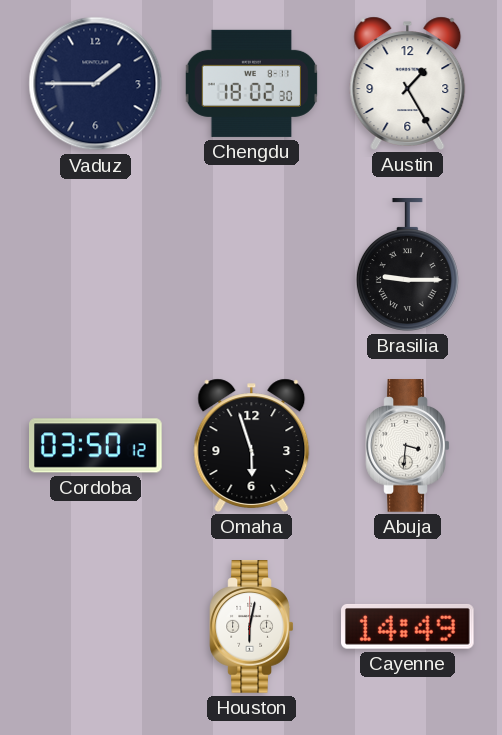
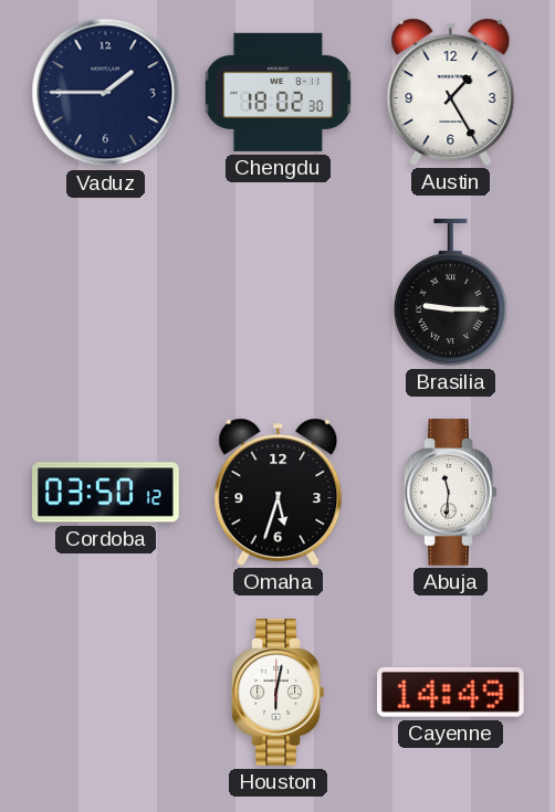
Omaha: 5:57 -> 5:33 (279, 492)
Abuja: 3:31 -> 11:31 (451, 493)
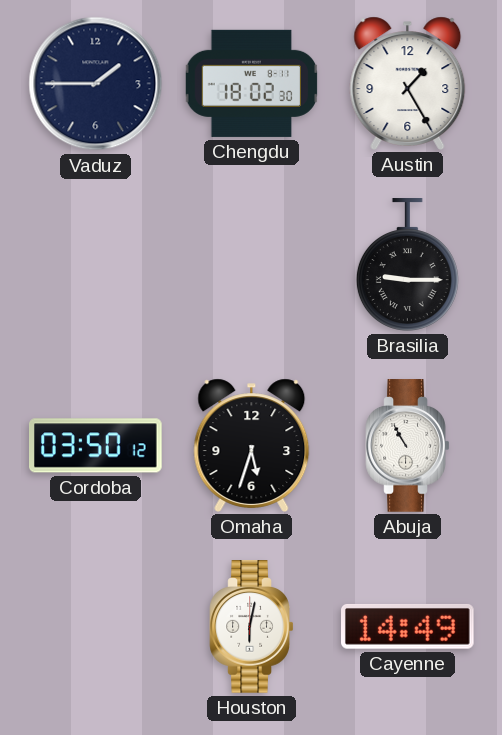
Abuja: 11:31 -> 10:55 (408, 446)
